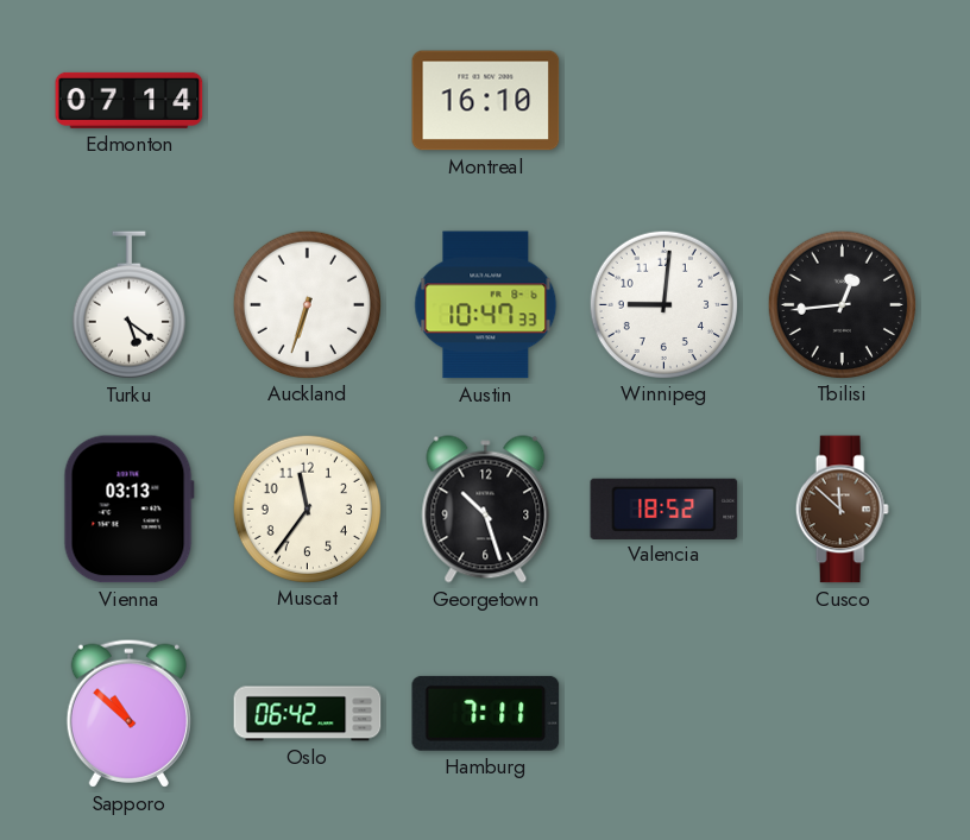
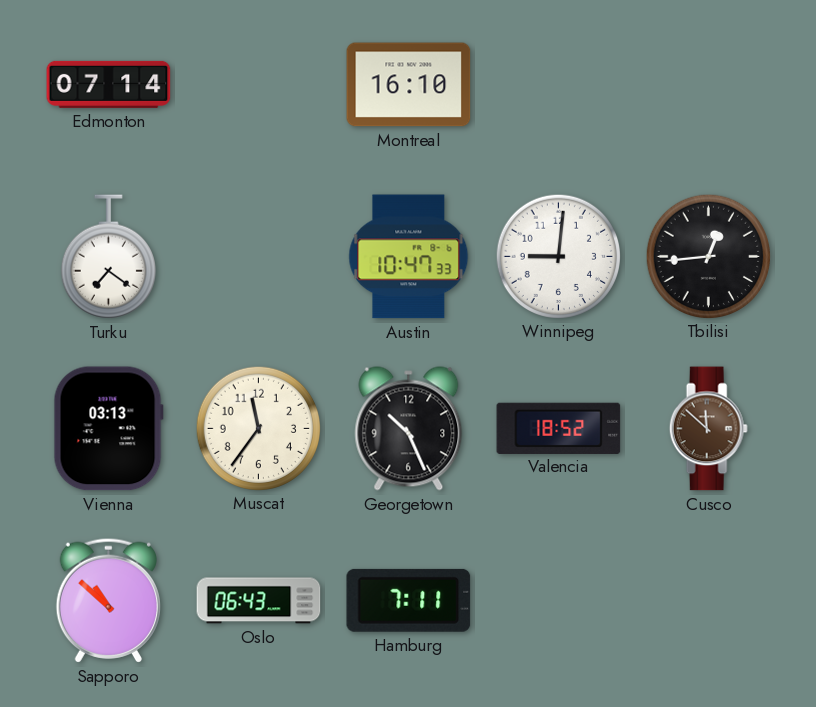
Turku: 5:21 -> 7:21 (108, 257)
Auckland: 6:33 -> none (307, 304)
Georgetown: 10:27 -> 10:26 (409, 429)
Oslo: 06:42 -> 06:43 (259, 601)
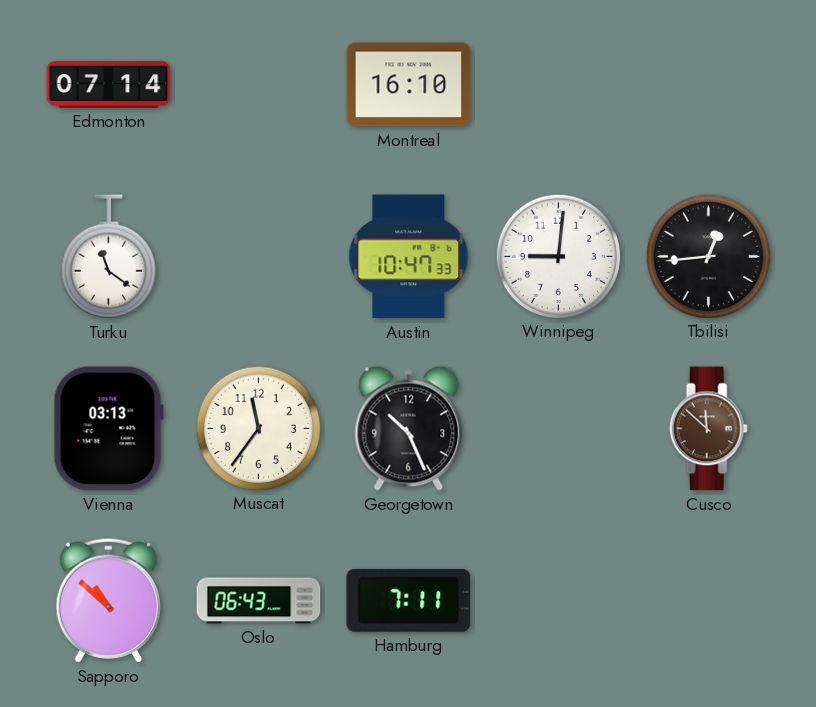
Turku: 7:21 -> 11:21 (108, 257)
Valencia: 18:52 -> none (559, 428)
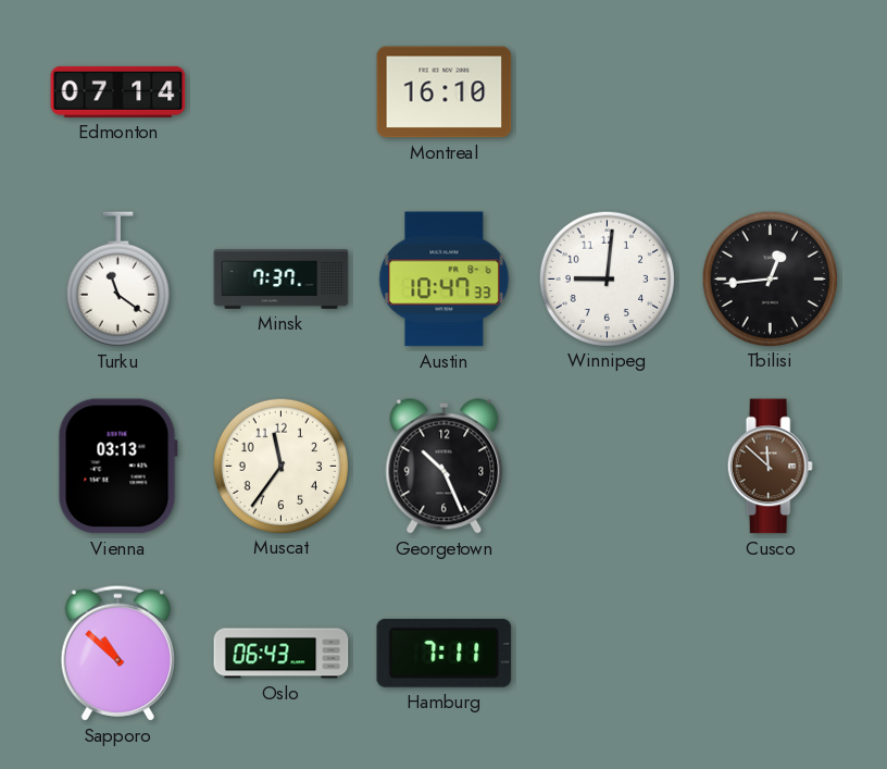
Minsk: none -> 7:37 (282, 280)
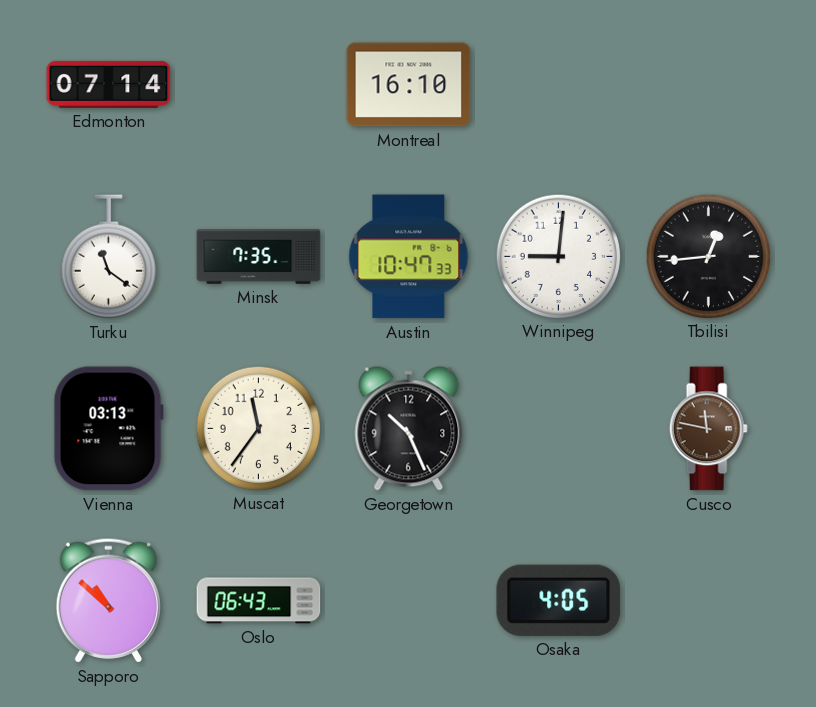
Minsk: 7:37 -> 7:35 (259, 257)
Cusco: 11:52 -> 11:47 (708, 429)
Hamburg: 7:11 -> none (445, 653)
Osaka: none -> 4:05 (559, 600)
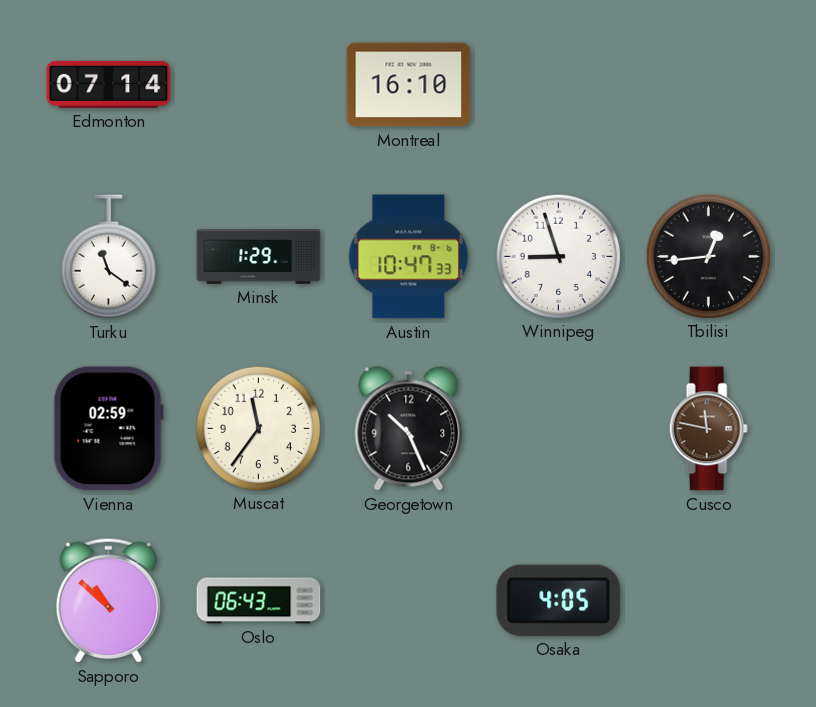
Minsk: 7:35 -> 1:29 (259, 257)
Winnipeg: 9:01 -> 8:57 (558, 256)
Vienna: 03:13 -> 02:59 (108, 429)
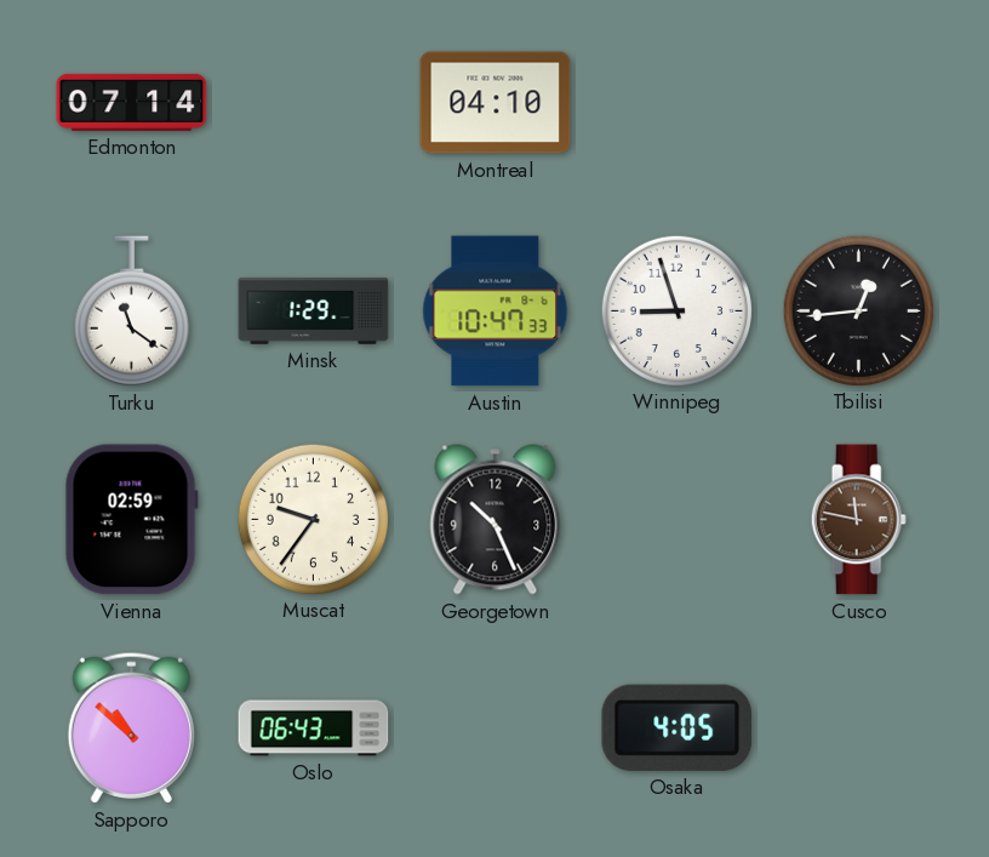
Montreal: 16:10 -> 04:10 (496, 103)
Muscat: 11:36 -> 9:36 (313, 519)
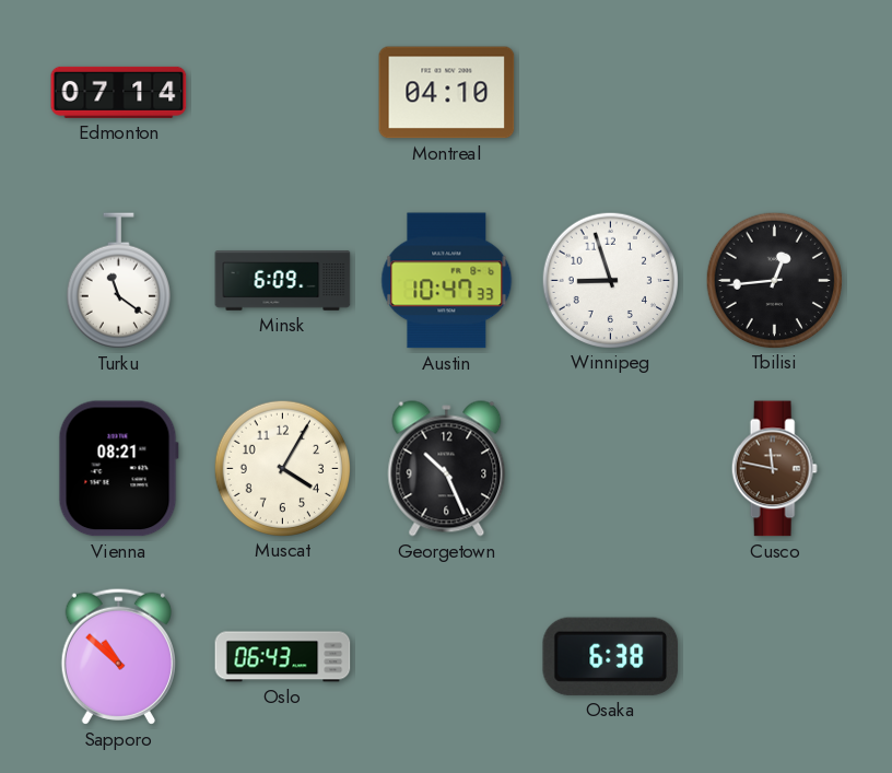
Minsk: 1:29 -> 6:09 (283, 281)
Vienna: 02:59 -> 08:21 (118, 469)
Muscat: 9:36 -> 4:05 (282, 468)
Osaka: 4:05 -> 6:38 (611, 656)
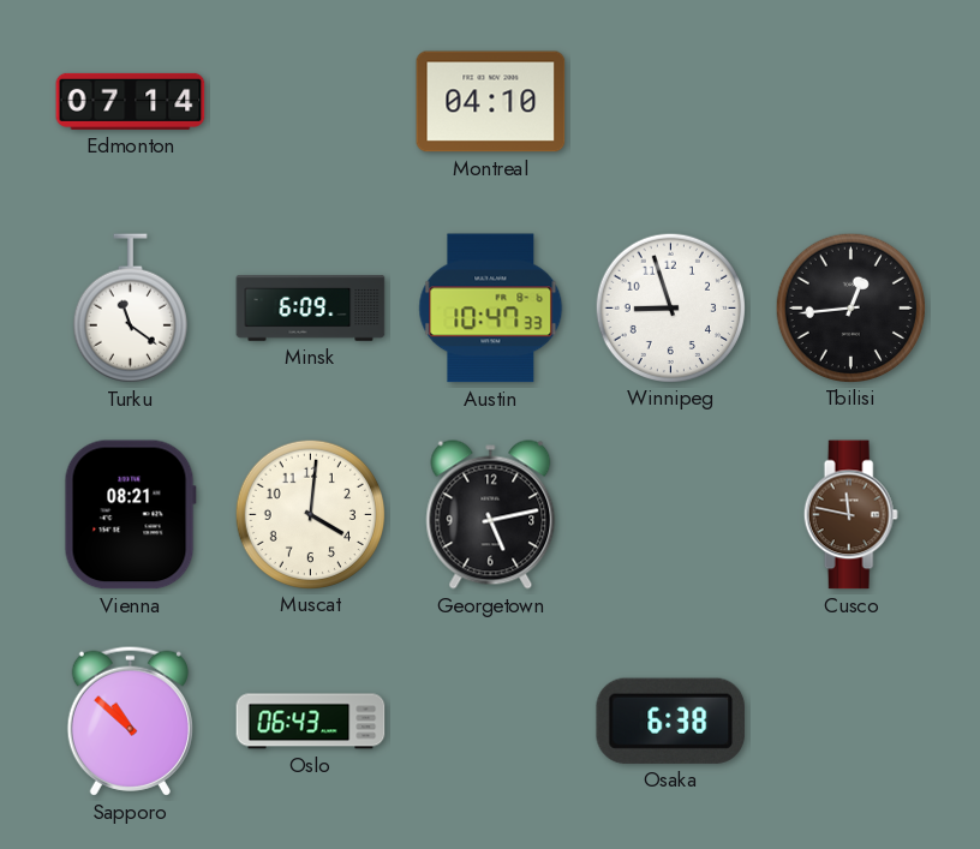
Muscat: 4:05 -> 4:01 (310, 514)
Georgetown: 10:26 -> 5:13 (491, 515)
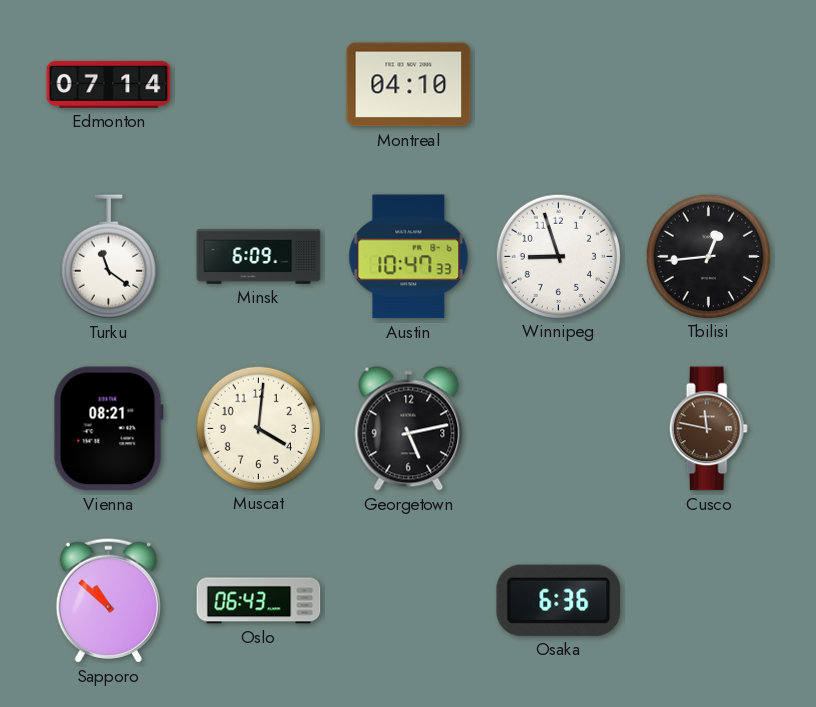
Osaka: 6:38 -> 6:36 (559, 600)
